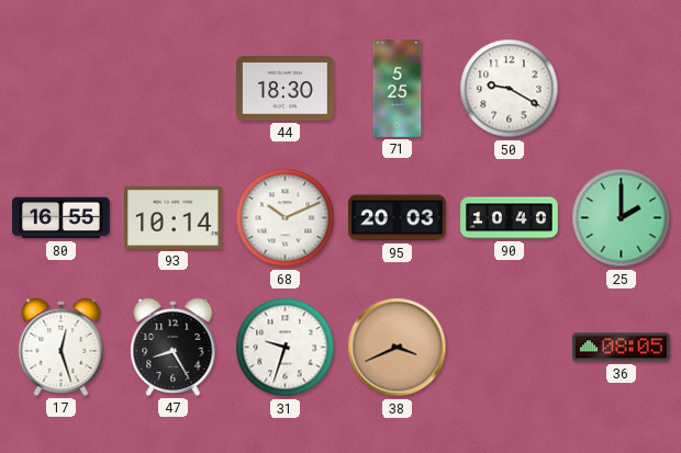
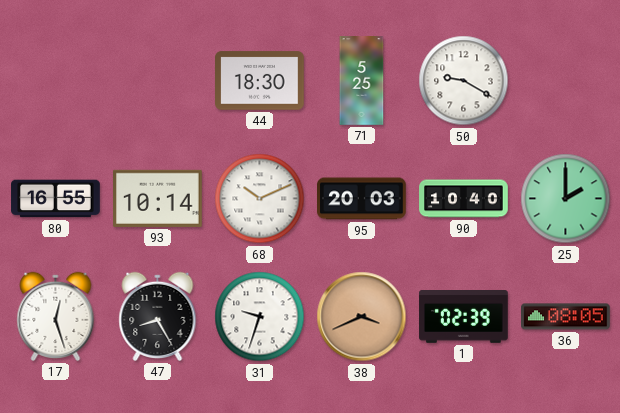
1: none -> 02:39 (464, 317)
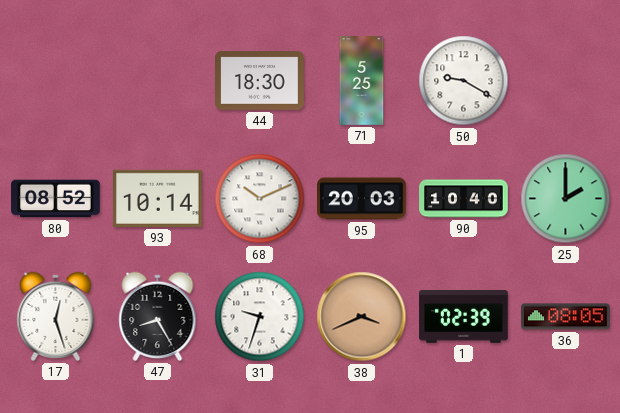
80: 16:55 -> 08:52 (56, 199)
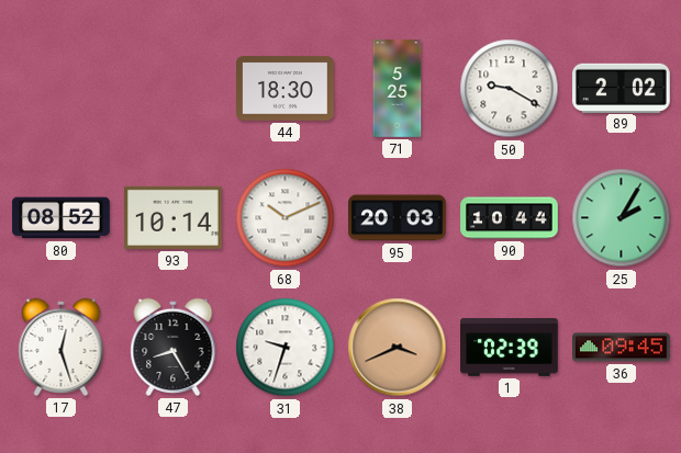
89: none -> 2:02 (622, 88)
90: 10:40 -> 10:44 (510, 218)
25: 2:00 -> 2:05 (622, 218)
36: 08:05 -> 09:45 (622, 348)
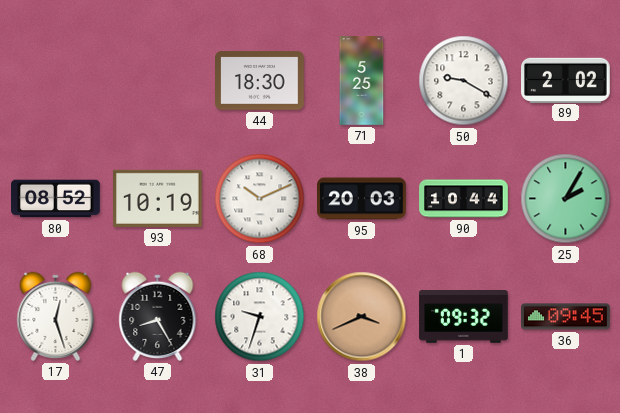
93: 10:14 -> 10:19 (158, 198)
1: 02:39 -> 09:32 (464, 317)
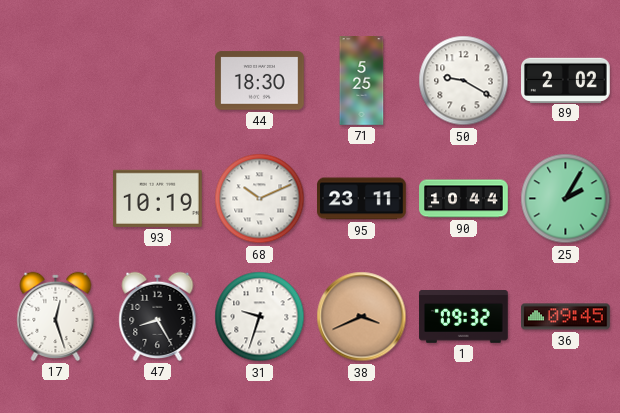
80: 08:52 -> none (56, 199)
95: 20:03 -> 23:11 (362, 199)
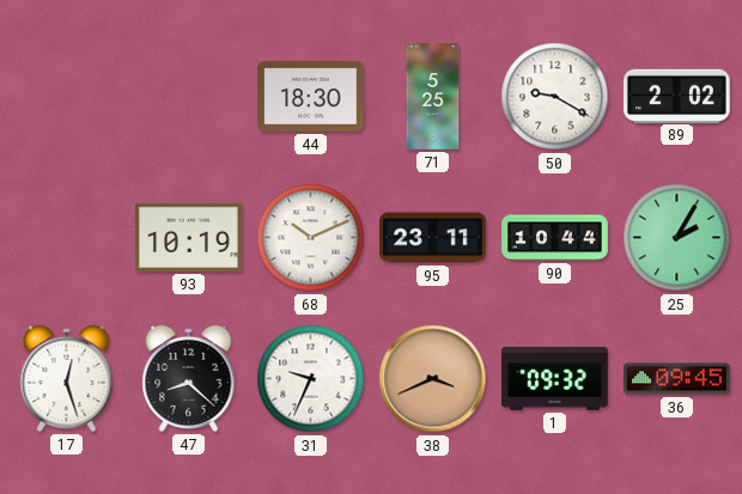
47: 8:25 -> 8:22 (189, 378)
31: 9:33 -> 9:34 (311, 379)
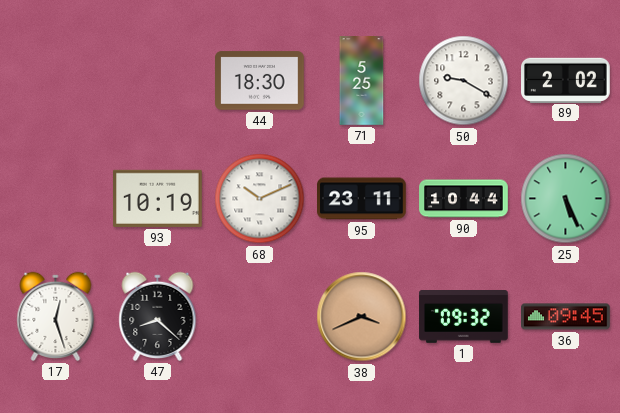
25: 2:05 -> 5:26 (566, 199)
31: 9:34 -> none (311, 379)
